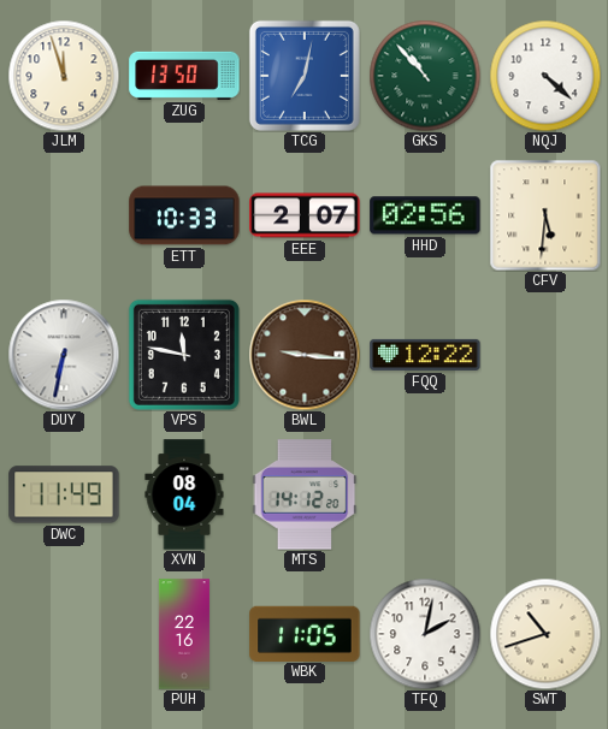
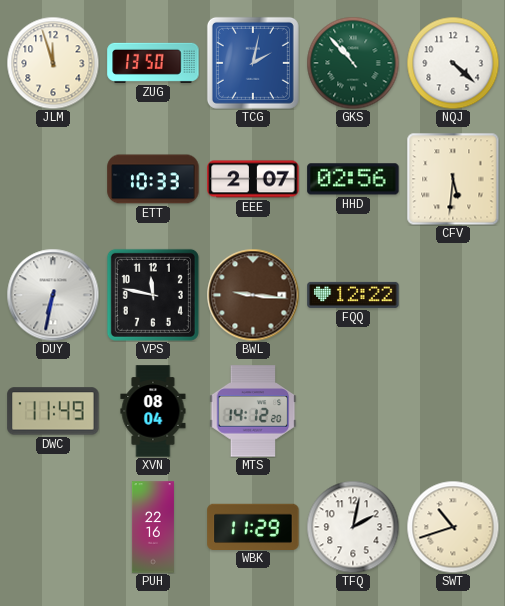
TCG: 7:02 -> 2:02 (253, 63)
WBK: 11:05 -> 11:29 (253, 526)
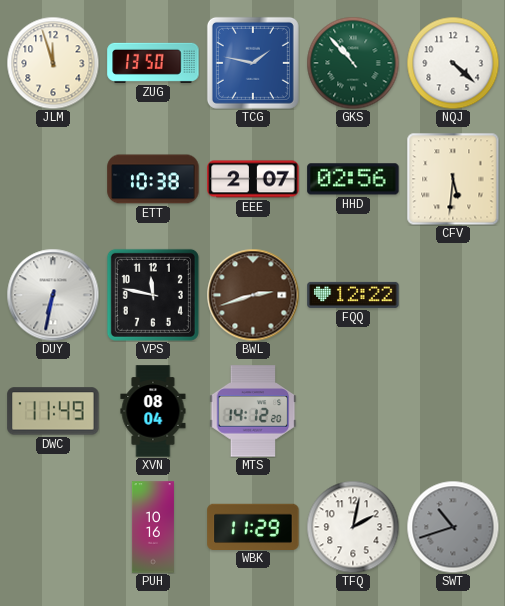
TCG: 2:02 -> 1:47 (253, 63)
ETT: 10:33 -> 10:38 (153, 179)
BWL: 9:16 -> 2:42 (253, 295)
PUH: 22:16 -> 10:16 (153, 527)
SWT dial: cream -> grey (453, 527)
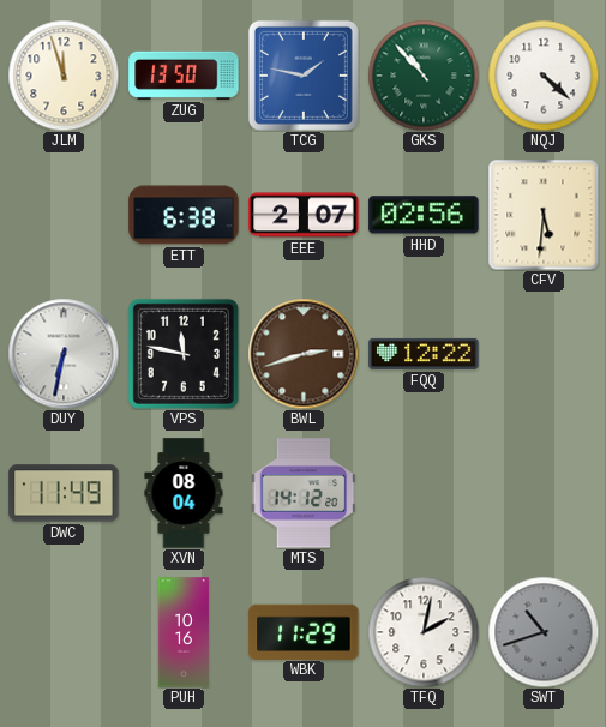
ETT: 10:38 -> 6:38 (184, 215)
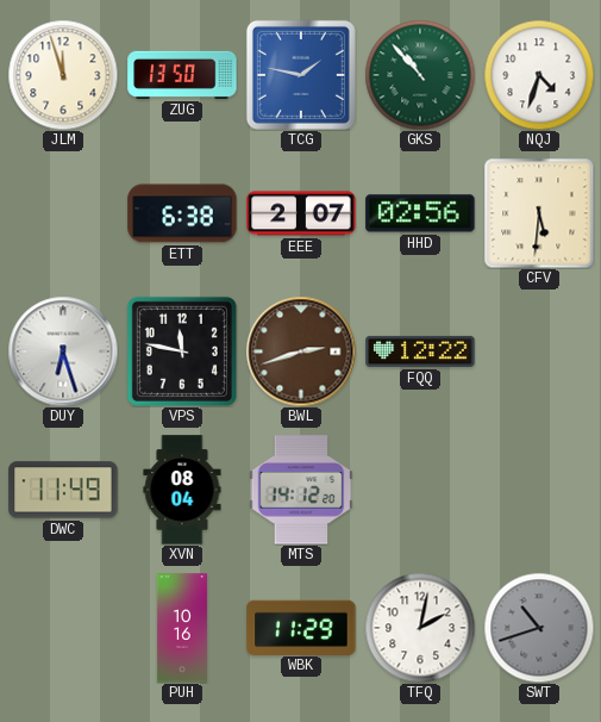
NQJ: 4:22 -> 4:33 (539, 75)
DUY: 6:32 -> 6:27 (63, 351)
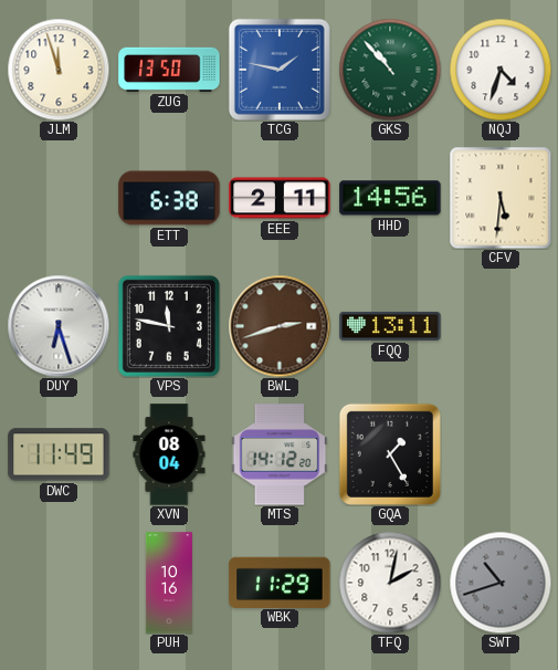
EEE: 2:07 -> 2:11 (280, 198)
HHD: 02:56 -> 14:56 (390, 198)
FQQ: 12:22 -> 13:11 (390, 326)
GQA: none -> 1:25 (390, 454)
